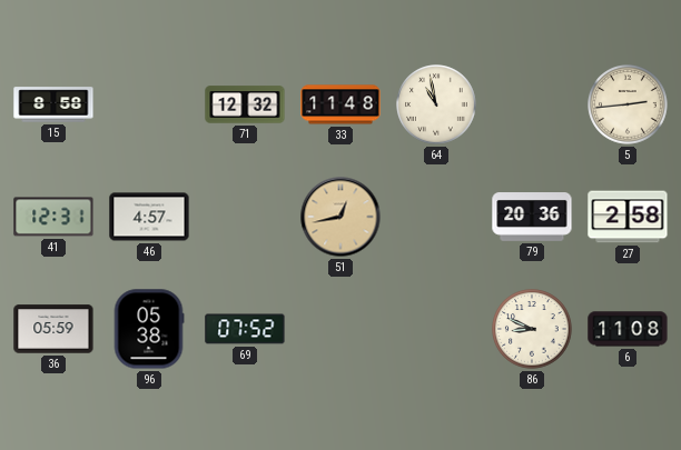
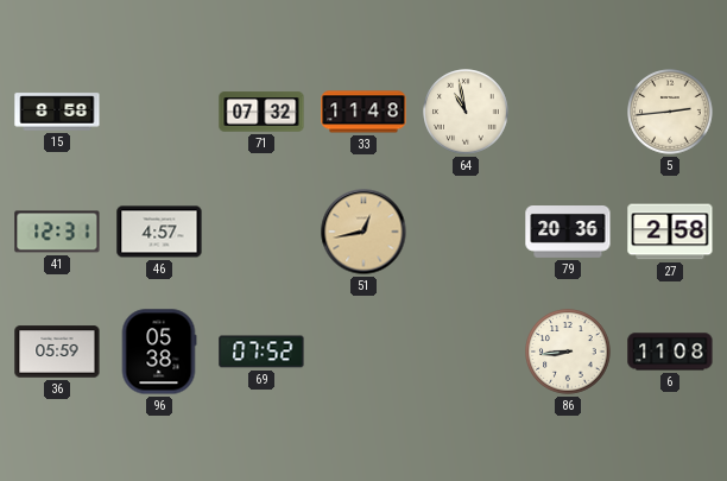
71: 12:32 -> 07:32 (261, 112)
86: 8:49 -> 8:44 (568, 352)
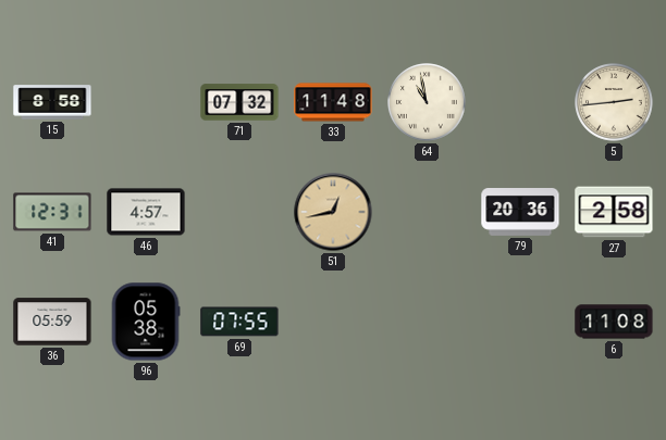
69: 07:52 -> 07:55 (239, 322)
86: 8:44 -> none (568, 352)
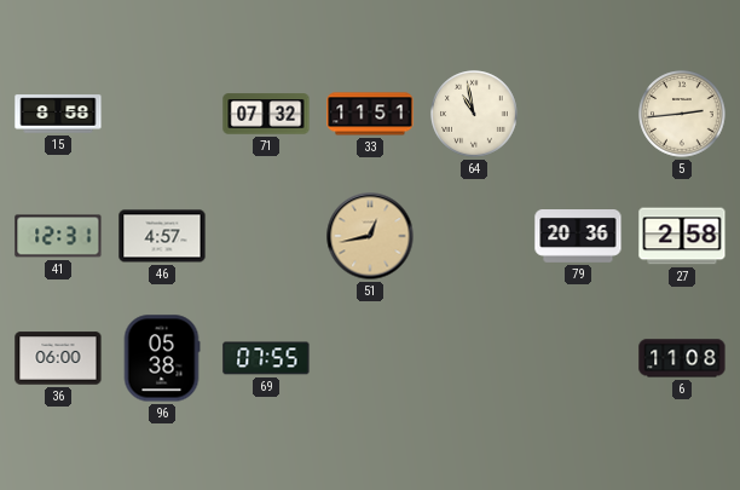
33: 11:48 -> 11:51 (370, 114)
36: 05:59 -> 06:00 (58, 358)
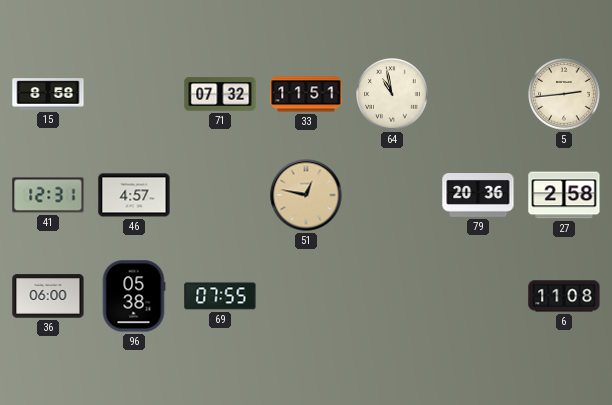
51: 12:43 -> 12:47 (306, 195)
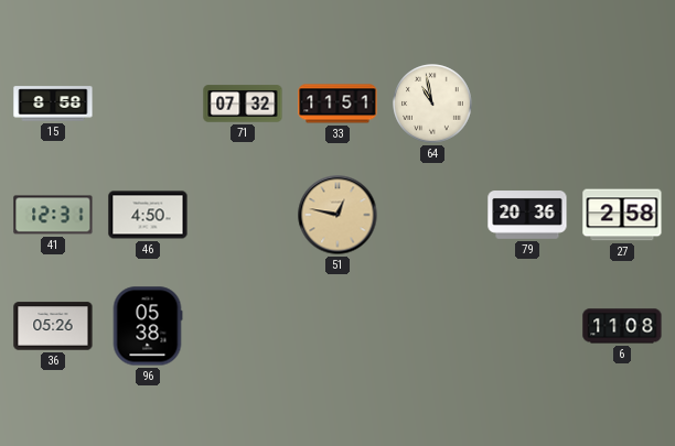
5: 2:44 -> none (564, 94)
46: 4:57 -> 4:50 (148, 215)
36: 06:00 -> 05:26 (53, 326)
69: 07:55 -> none (220, 296)
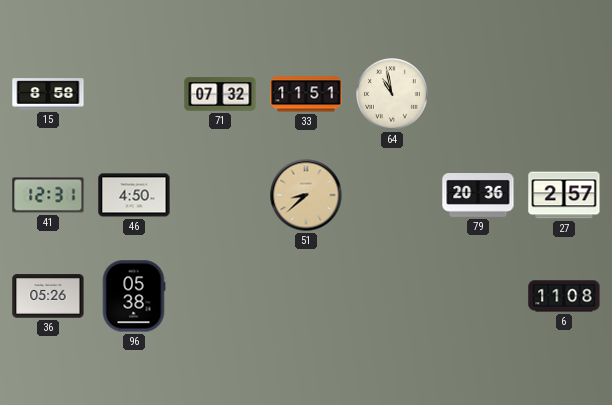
51: 12:47 -> 8:38 (306, 195)
27: 2:58 -> 2:57 (564, 195)
